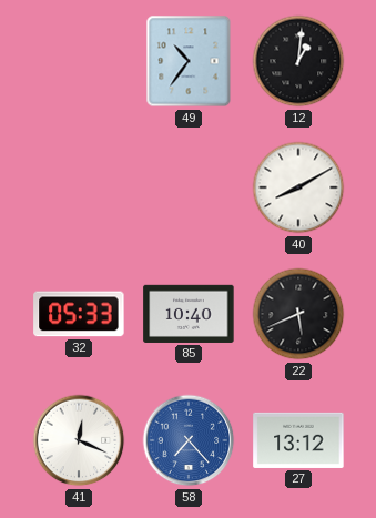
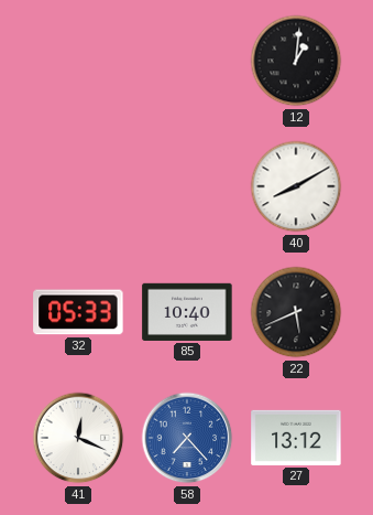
49: 10:36 -> none (189, 61)
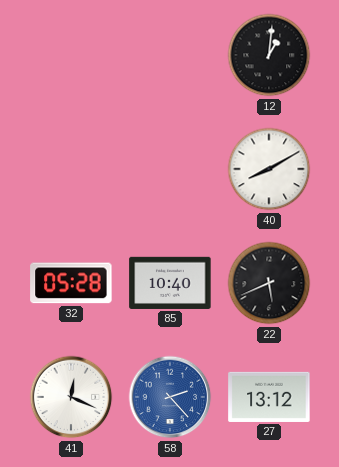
32: 05:33 -> 05:28 (71, 283)
58: 7:23 -> 2:23 (170, 397)
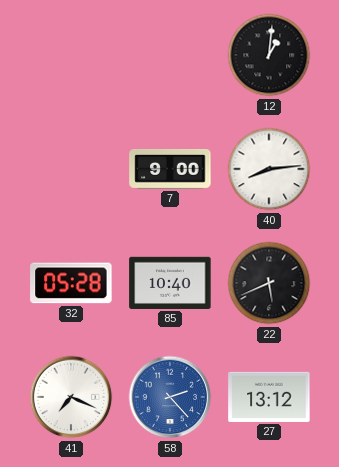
7: none -> 9:00 (170, 170)
40: 8:10 -> 8:14 (269, 169)
41: 12:19 -> 7:19 (71, 397)
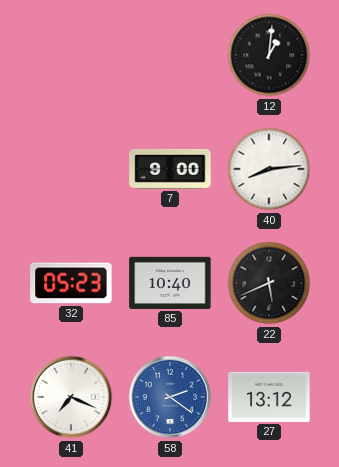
32: 05:28 -> 05:23 (71, 283)
58: 2:23 -> 2:21 (170, 397)
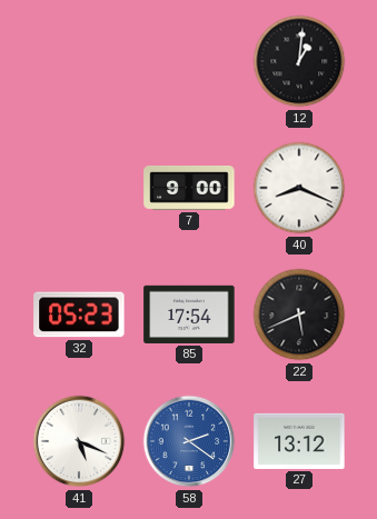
40: 8:14 -> 8:19 (299, 188)
85: 10:40 -> 17:54 (189, 315)
41: 7:19 -> 5:19 (79, 441)
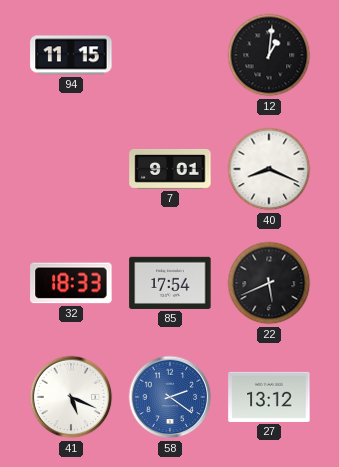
94: none -> 11:15 (71, 55)
7: 9:00 -> 9:01 (170, 170)
32: 05:23 -> 18:33 (71, 283)
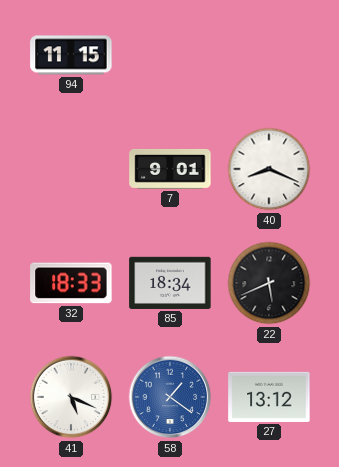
12: 1:01 -> none (269, 55)
85: 17:54 -> 18:34 (170, 283)
58: 2:21 -> 1:21 (170, 397)
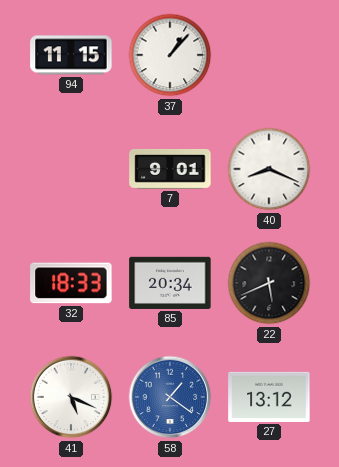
37: none -> 1:07 (170, 55)
85: 18:34 -> 20:34 (170, 283)
